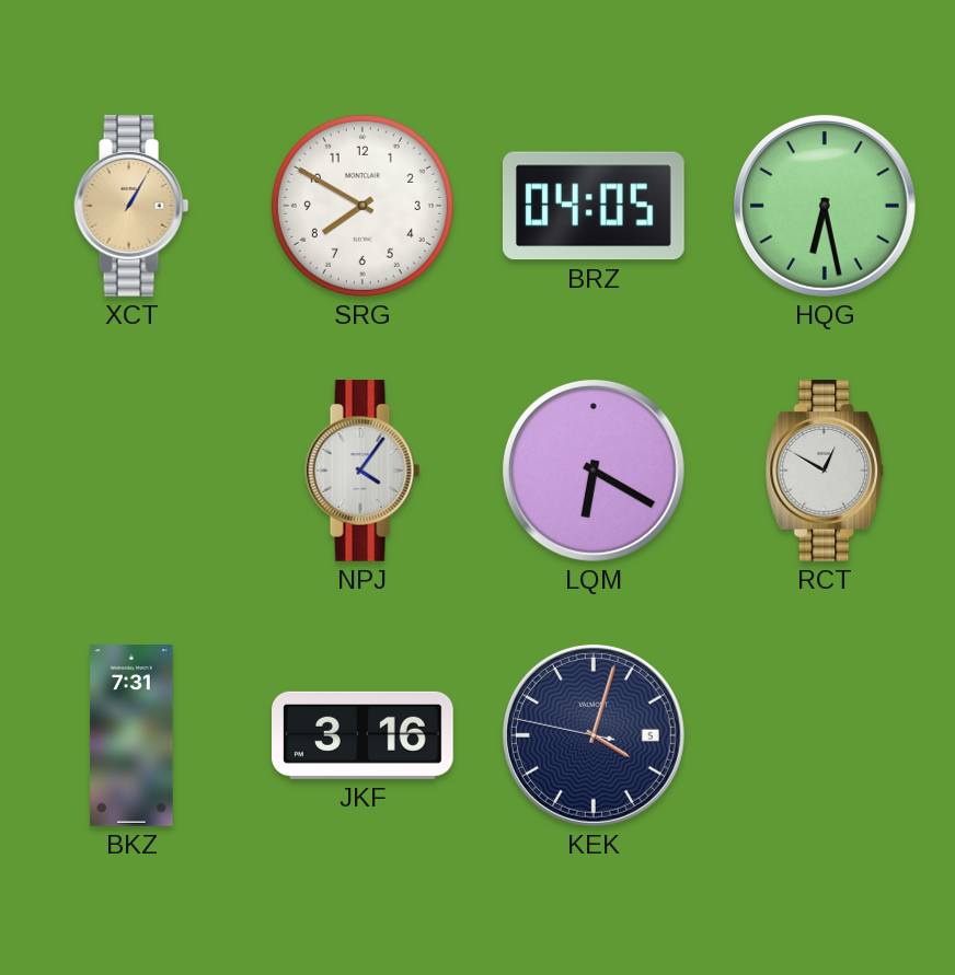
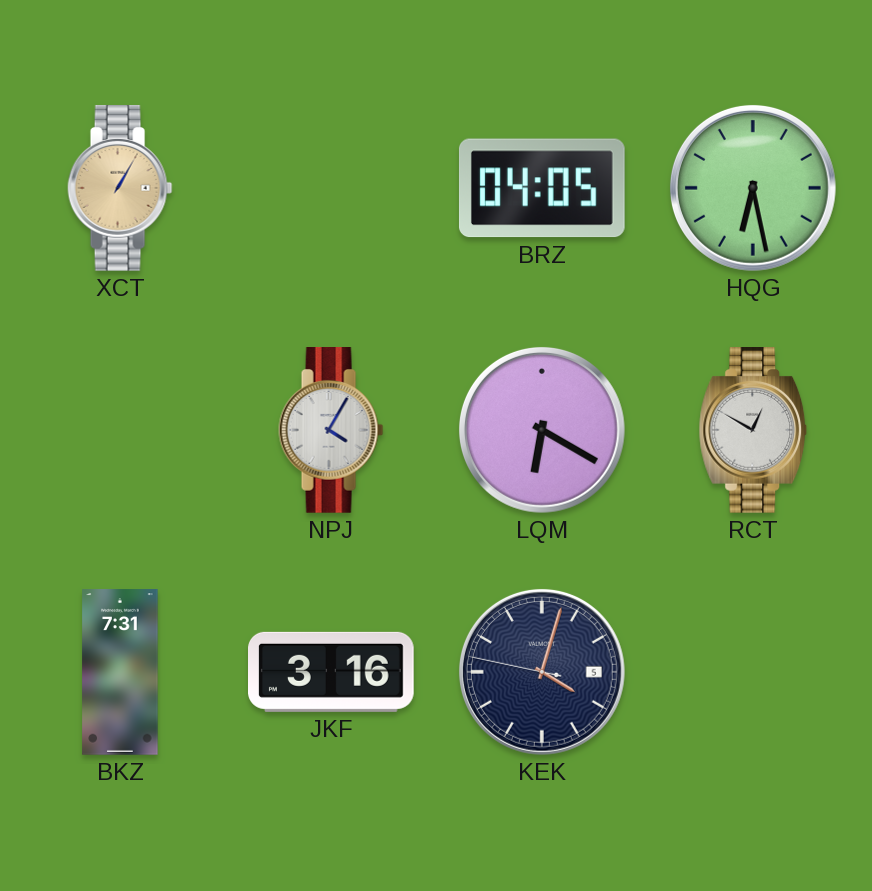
SRG: 7:50 -> none (363, 206)
NPJ: 4:06 -> 4:05 (331, 431)
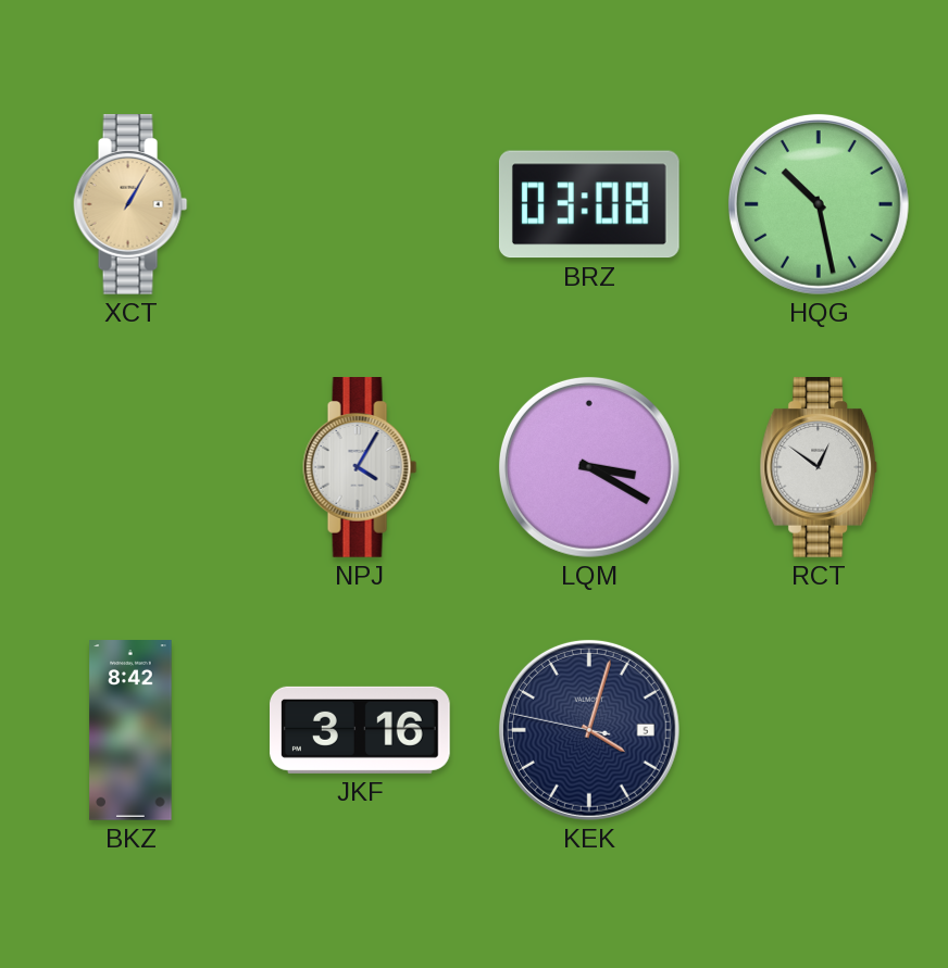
BRZ: 04:05 -> 03:08 (589, 204)
HQG: 6:28 -> 10:28 (819, 204)
LQM: 6:20 -> 3:20 (589, 467)
RCT: 12:50 -> 12:51 (819, 468)
BKZ: 7:31 -> 8:42 (130, 730)
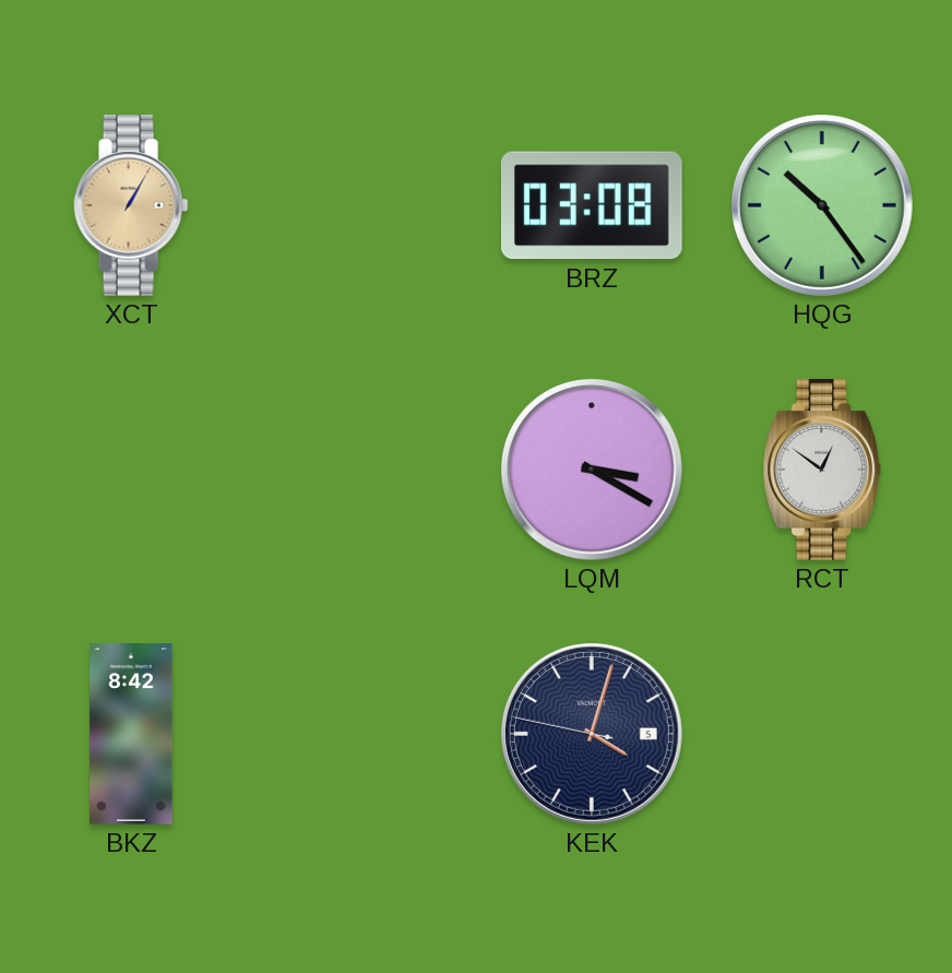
HQG: 10:28 -> 10:24 (822, 205)
NPJ: 4:05 -> none (360, 468)
JKF: 3:16 -> none (361, 730)
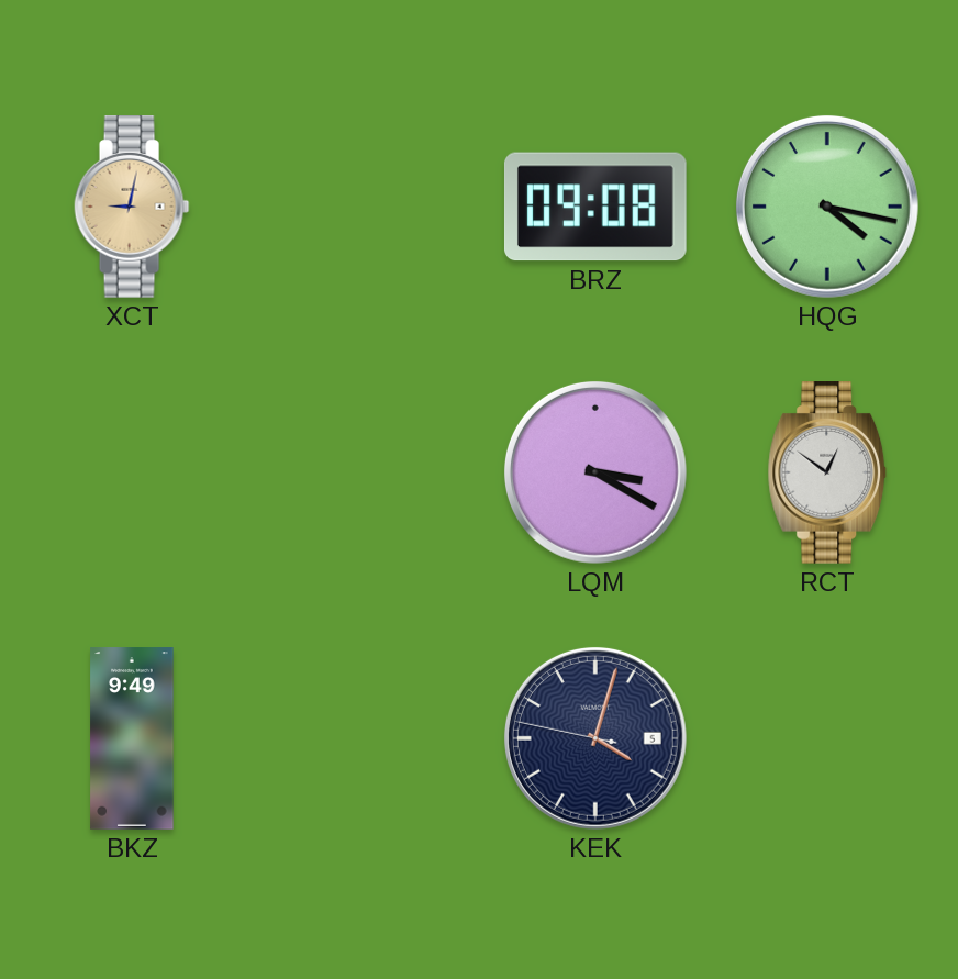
XCT: 1:05 -> 9:02 (132, 208)
BRZ: 03:08 -> 09:08 (595, 207)
HQG: 10:24 -> 4:17 (827, 207)
BKZ: 8:42 -> 9:49 (132, 738)
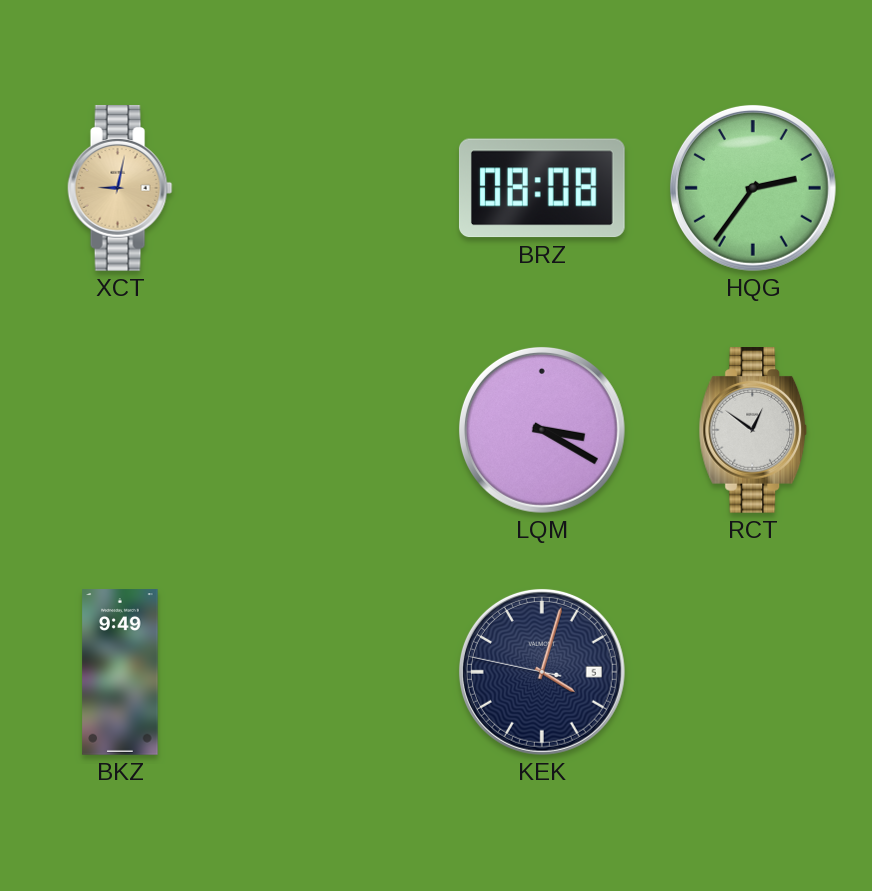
BRZ: 09:08 -> 08:08 (542, 188)
HQG: 4:17 -> 2:36 (753, 188)
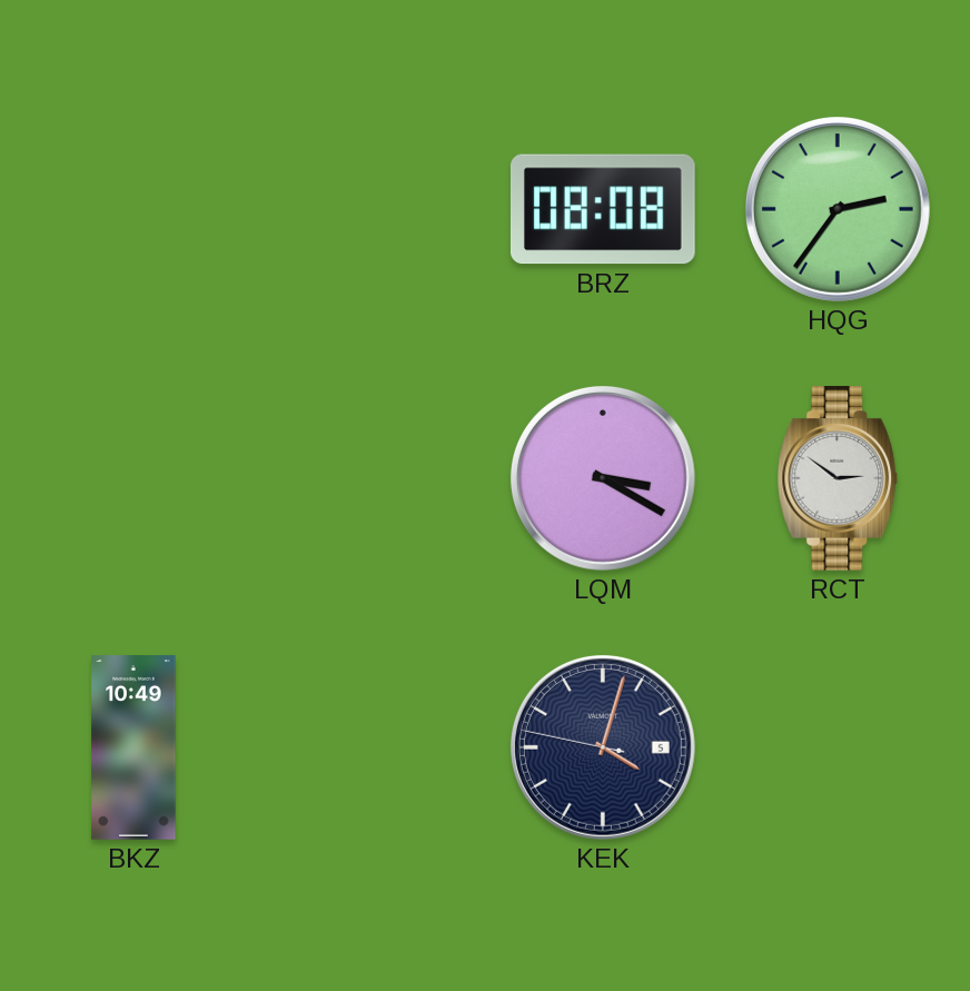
XCT: 9:02 -> none (120, 189)
RCT: 12:51 -> 2:51 (838, 479)
BKZ: 9:49 -> 10:49 (133, 747)
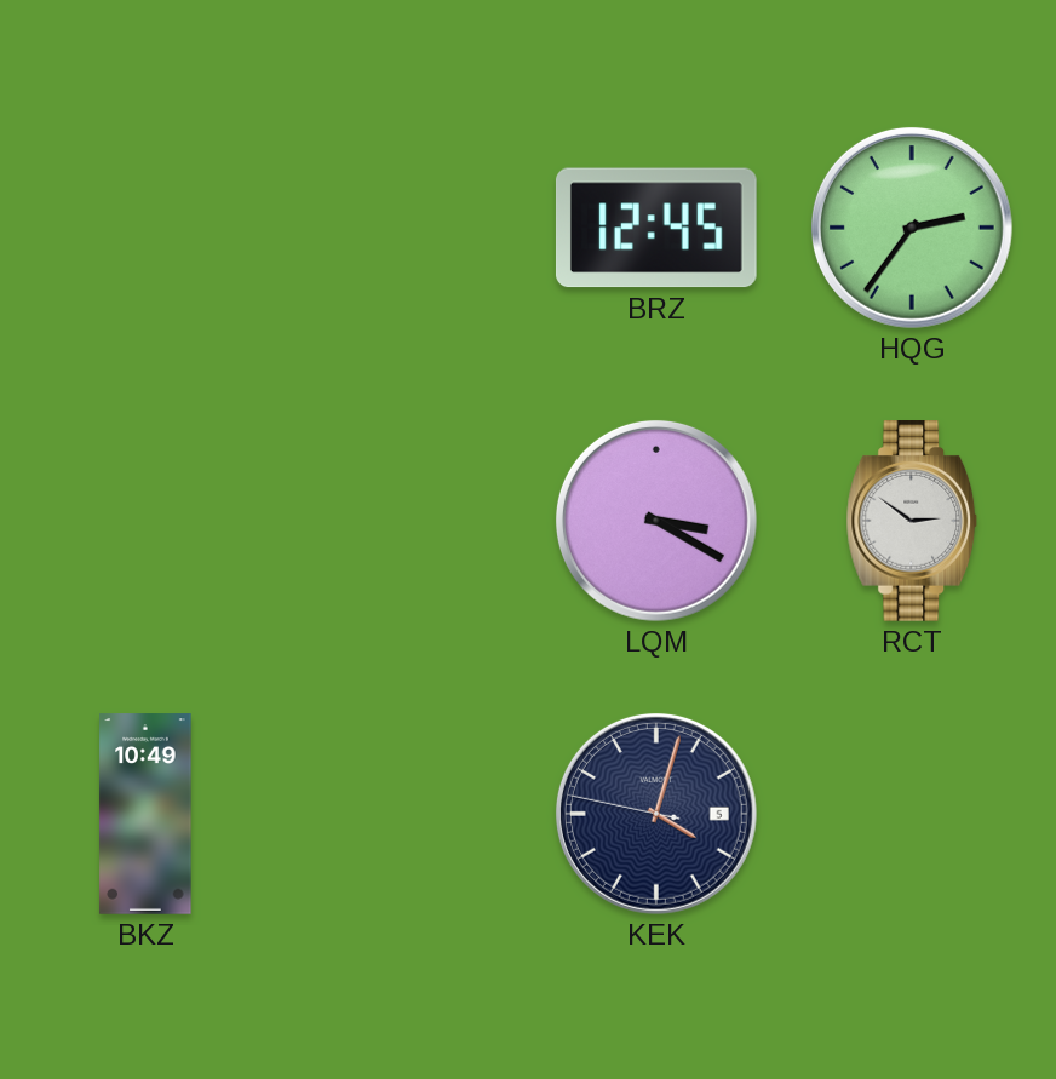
BRZ: 08:08 -> 12:45 (656, 228)
